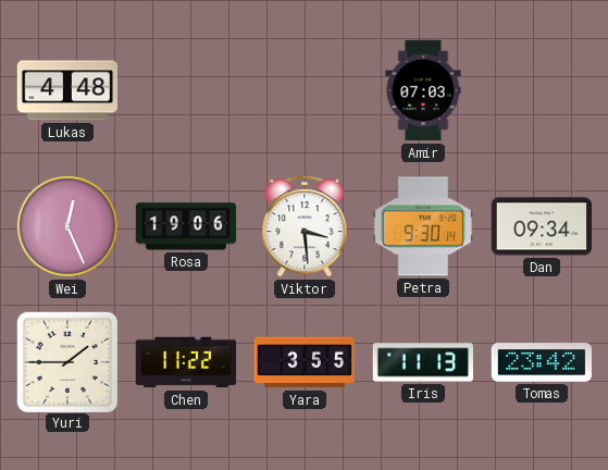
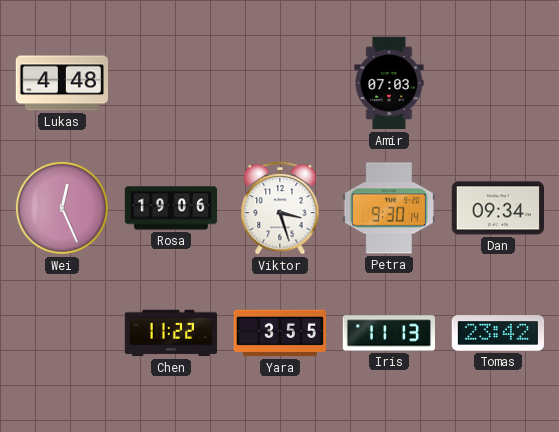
Viktor: 3:29 -> 3:27 (280, 208)
Yuri: 1:45 -> none (66, 361)
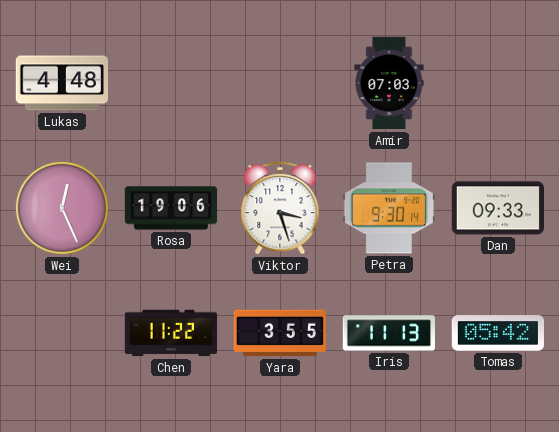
Dan: 09:34 -> 09:33 (498, 208)
Tomas: 23:42 -> 05:42 (497, 333)
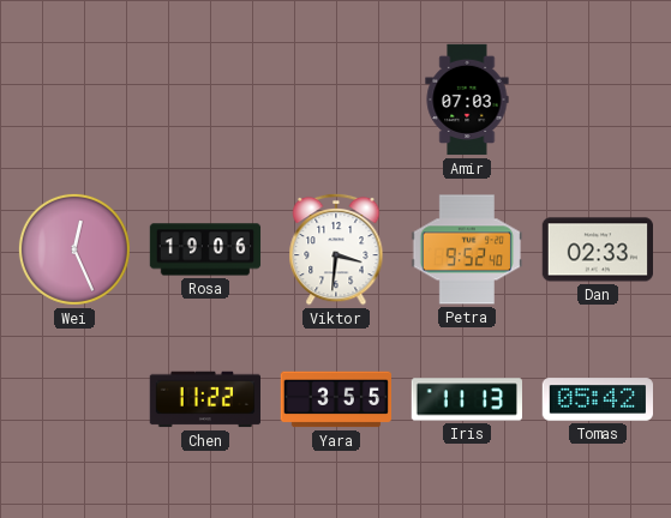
Lukas: 4:48 -> none (61, 83)
Viktor: 3:27 -> 3:31 (336, 249)
Petra: 9:30 -> 9:52 (467, 249)
Dan: 09:33 -> 02:33 (598, 249)
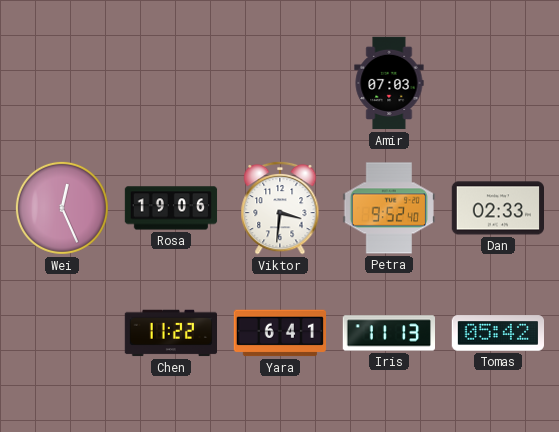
Yara: 3:55 -> 6:41 (279, 333)
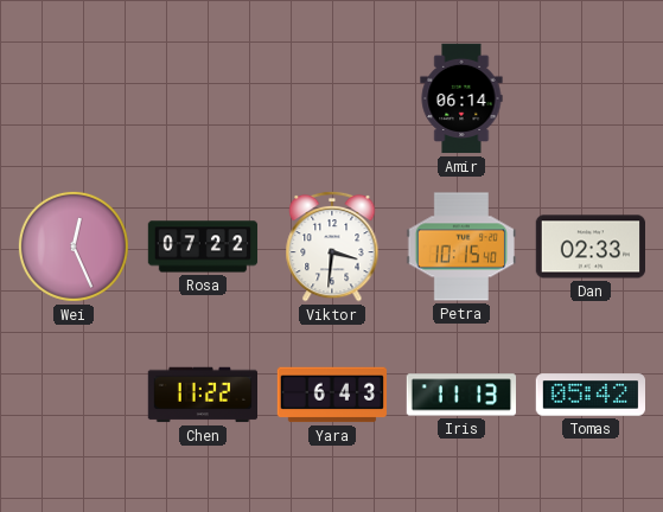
Amir: 07:03 -> 06:14 (461, 98)
Rosa: 19:06 -> 07:22 (203, 247)
Petra: 9:52 -> 10:15 (461, 247)
Yara: 6:41 -> 6:43 (331, 395)
